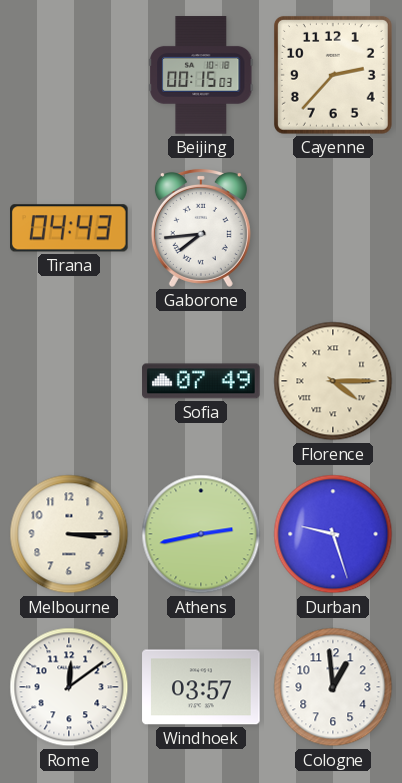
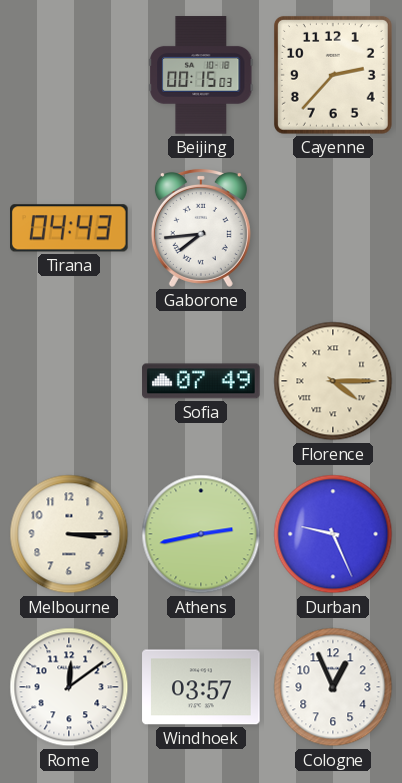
Durban: 9:27 -> 9:26 (333, 534)
Cologne: 12:59 -> 12:56 (333, 687)
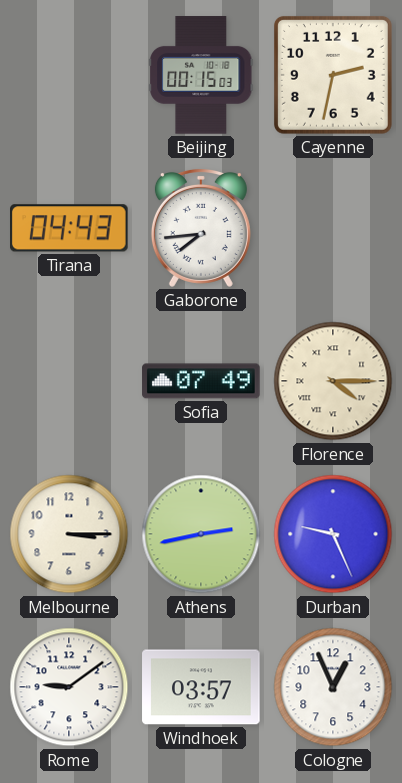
Cayenne: 2:37 -> 2:32 (333, 75)
Rome: 12:09 -> 9:09 (69, 687)
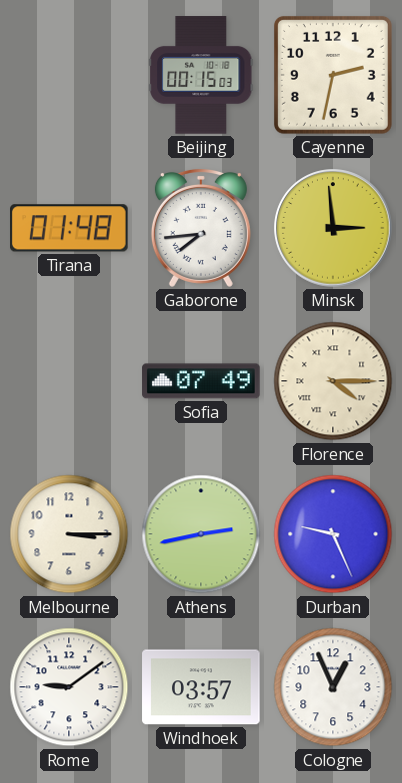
Tirana: 04:43 -> 01:48 (70, 228)
Minsk: none -> 2:59 (333, 228)
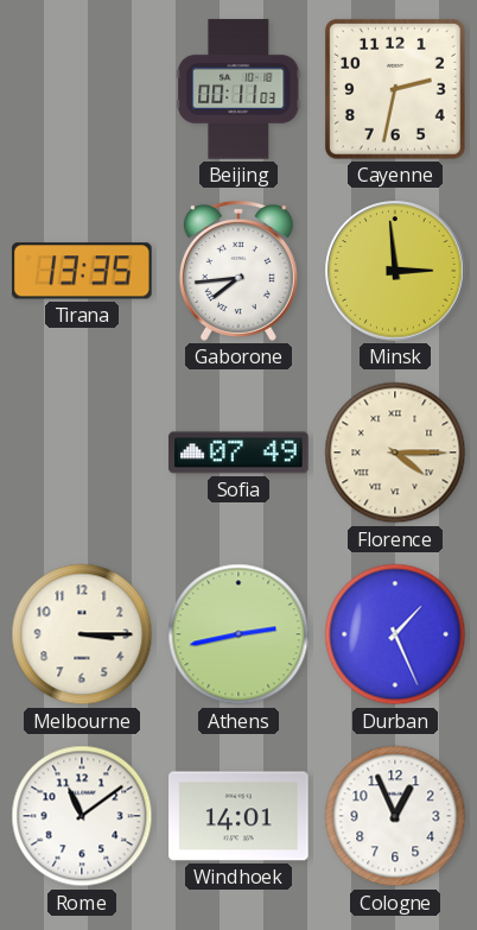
Beijing: 00:15 -> 00:11 (240, 89)
Tirana: 01:48 -> 13:35 (83, 271)
Durban: 9:26 -> 1:26 (395, 634)
Rome: 9:09 -> 11:09 (82, 816)
Windhoek: 03:57 -> 14:01 (238, 816)
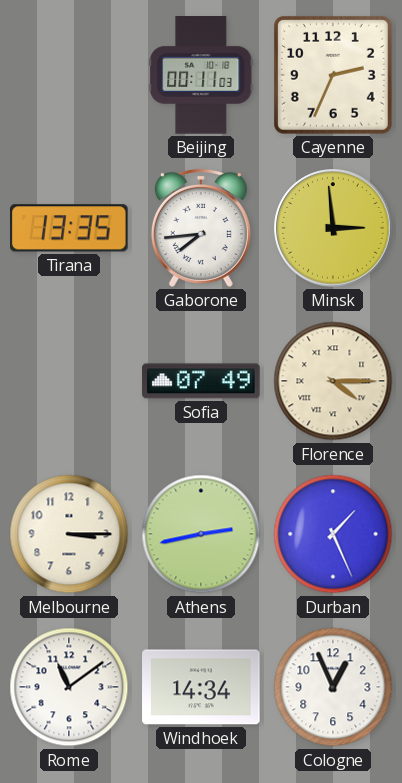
Cayenne: 2:32 -> 2:34 (333, 75)
Windhoek: 14:01 -> 14:34 (201, 687)
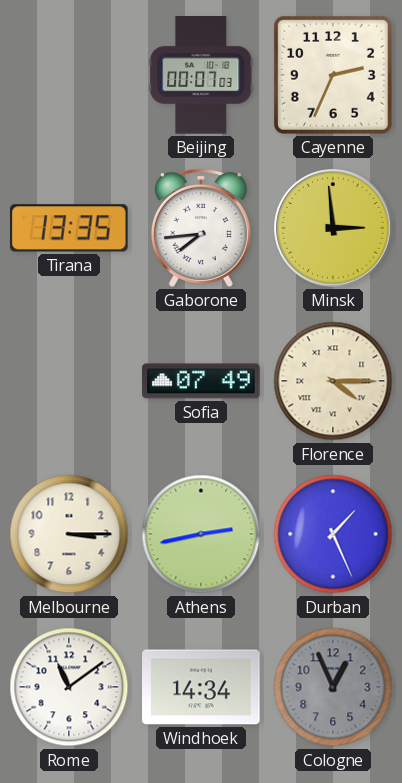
Beijing: 00:11 -> 00:07 (202, 75)
Cologne dial: white -> grey (333, 687)
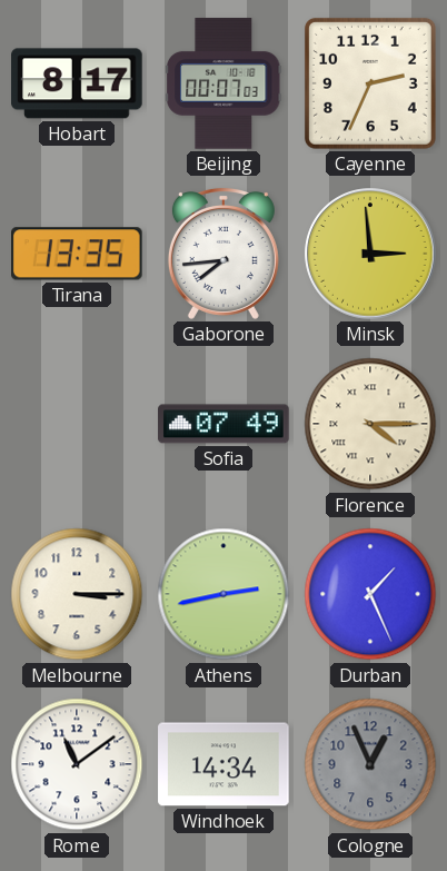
Hobart: none -> 8:17 (77, 83)
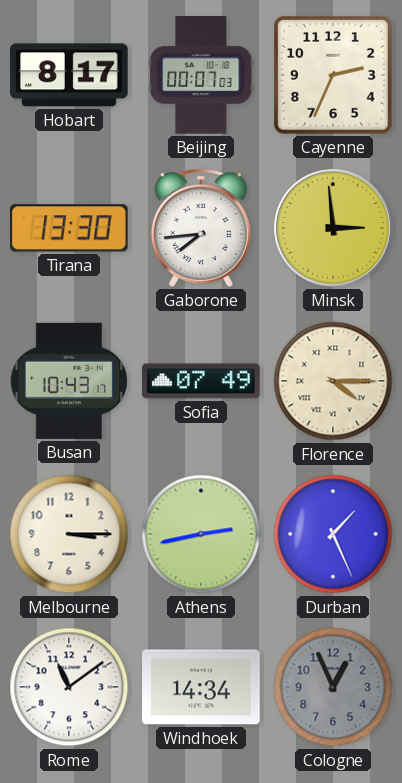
Tirana: 13:35 -> 13:30 (70, 228)
Busan: none -> 10:43 (68, 381)
